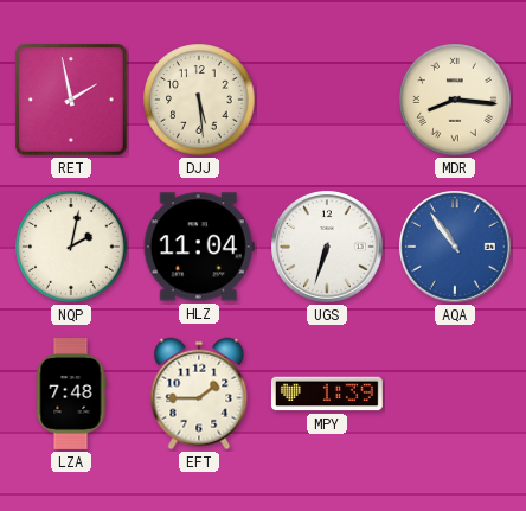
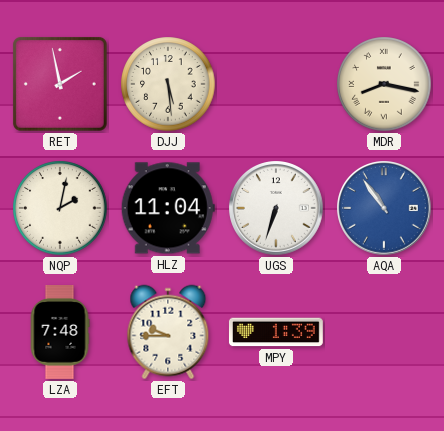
MDR: 8:16 -> 8:17 (384, 84)
EFT: 1:45 -> 9:45 (168, 332)
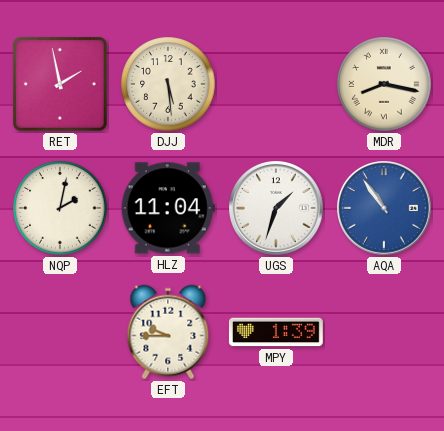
UGS: 6:33 -> 1:33 (277, 209)
LZA: 7:48 -> none (60, 333)
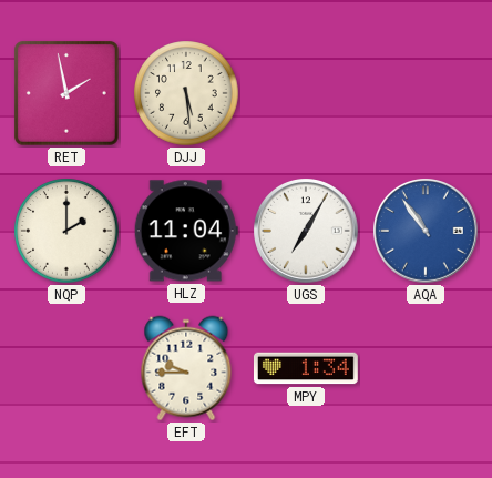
MDR: 8:17 -> none (384, 84)
NQP: 2:02 -> 2:00 (66, 231)
UGS: 1:33 -> 7:05 (307, 232)
MPY: 1:39 -> 1:34 (306, 368)
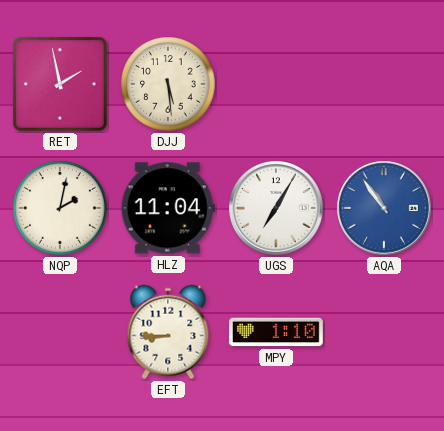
NQP: 2:00 -> 2:02 (60, 208)
EFT: 9:45 -> 8:45 (168, 332)
MPY: 1:34 -> 1:10 (276, 332)
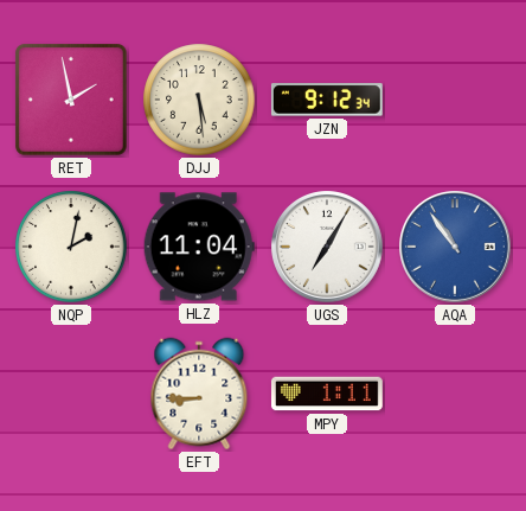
JZN: none -> 9:12 (327, 100)
MPY: 1:10 -> 1:11 (327, 394)
